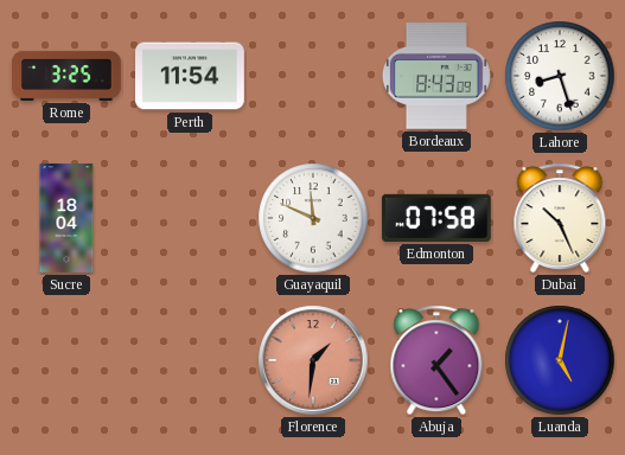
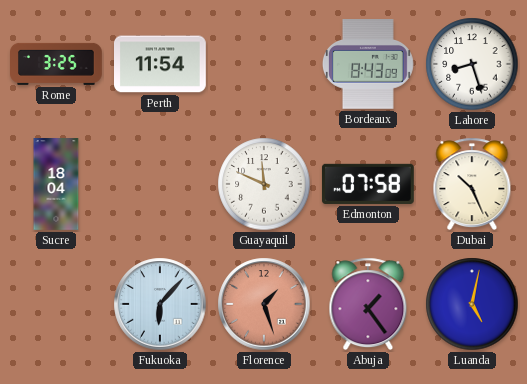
Fukuoka: none -> 6:07 (160, 304)
Florence: 1:31 -> 1:27 (264, 304)
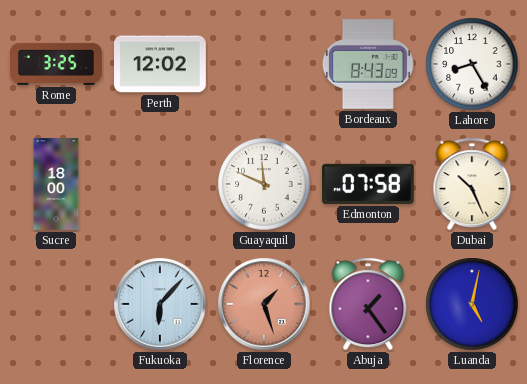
Perth: 11:54 -> 12:02 (161, 64)
Lahore: 8:27 -> 8:25 (472, 64)
Sucre: 18:04 -> 18:00 (56, 184)
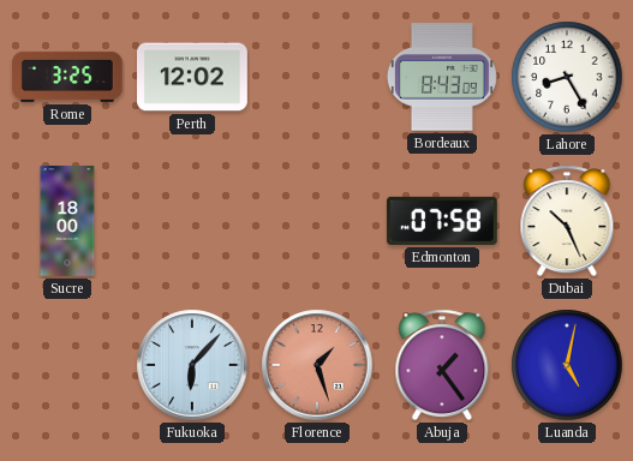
Guayaquil: 11:49 -> none (264, 184)
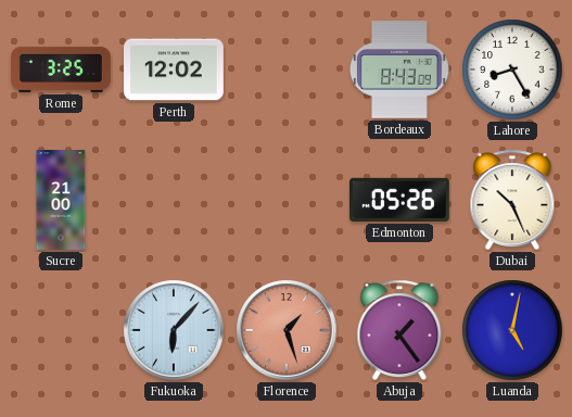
Sucre: 18:00 -> 21:00 (61, 200)
Edmonton: 07:58 -> 05:26 (399, 200)
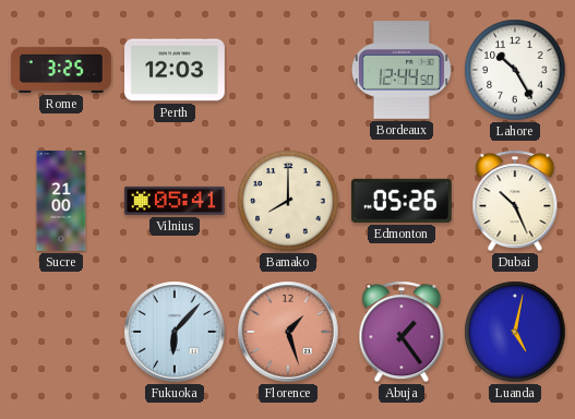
Perth: 12:02 -> 12:03 (176, 70)
Bordeaux: 8:43 -> 12:44 (402, 70)
Lahore: 8:25 -> 10:25 (515, 70)
Vilnius: none -> 05:41 (175, 201)
Bamako: none -> 8:00 (288, 201)
